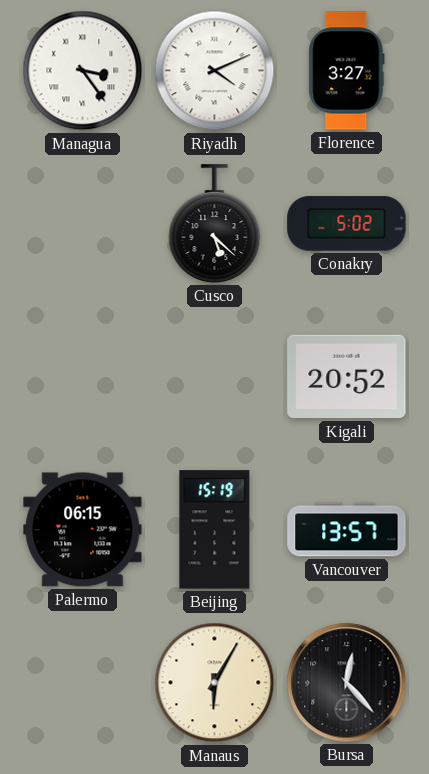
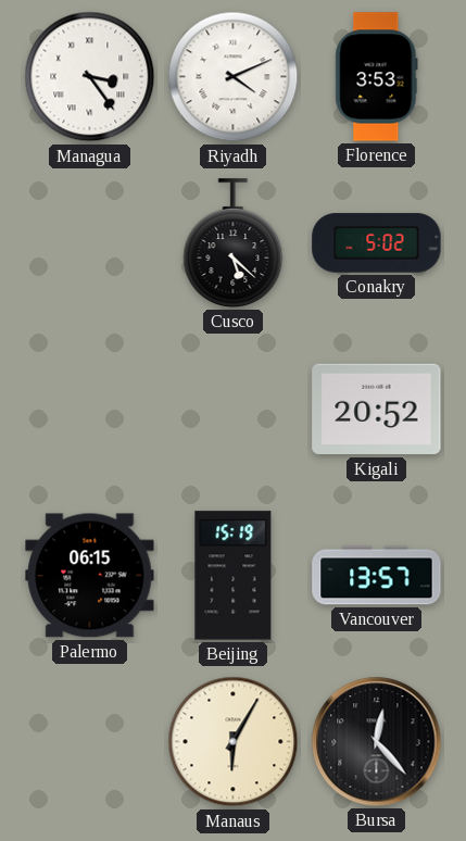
Florence: 3:27 -> 3:53 (377, 77)
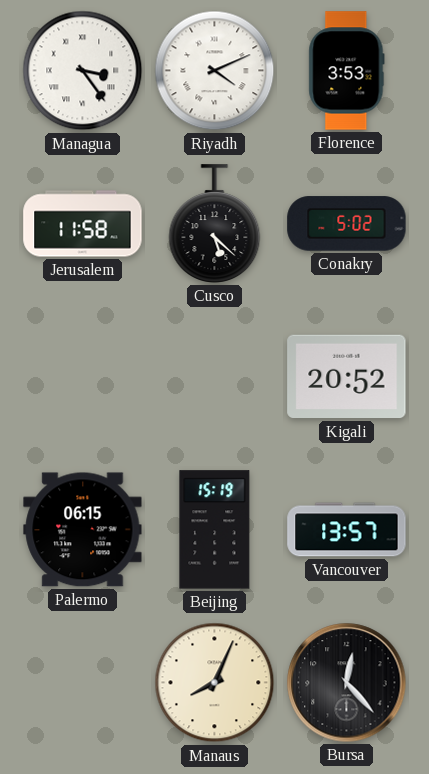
Jerusalem: none -> 11:58 (83, 224)
Manaus: 6:05 -> 8:04 (215, 683)
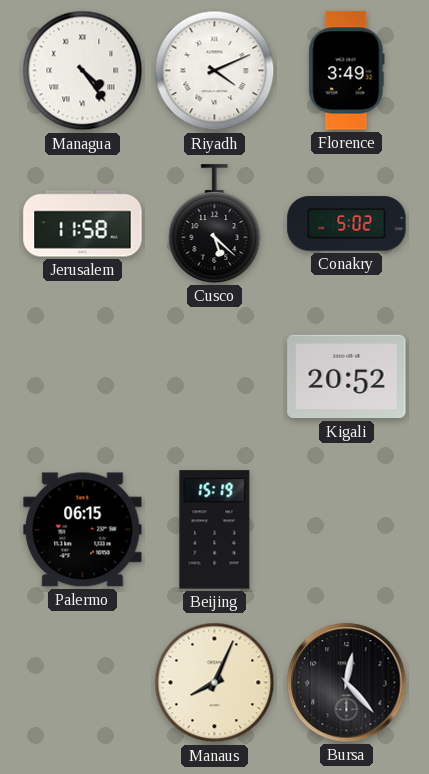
Managua: 3:24 -> 4:24 (83, 71)
Florence: 3:53 -> 3:49 (347, 71)
Vancouver: 13:57 -> none (347, 530)
